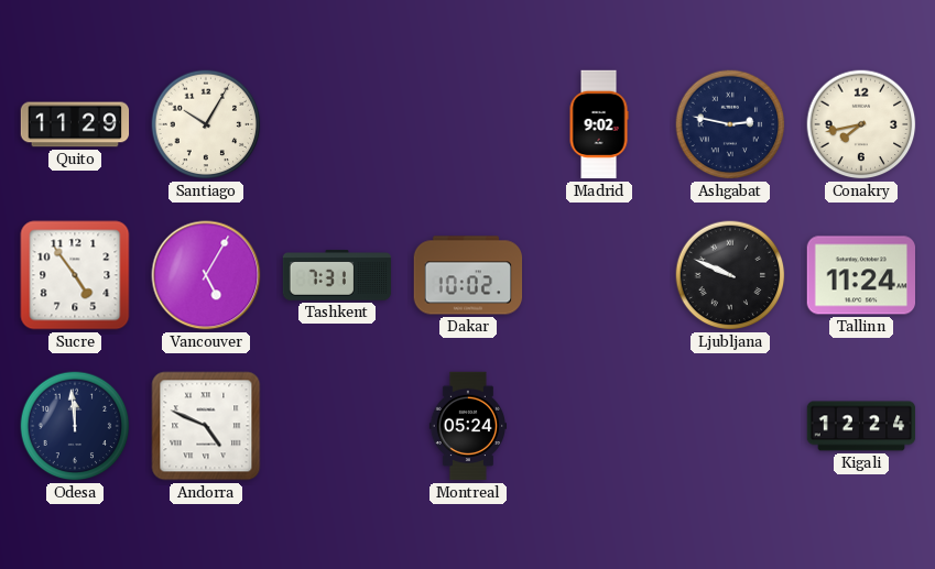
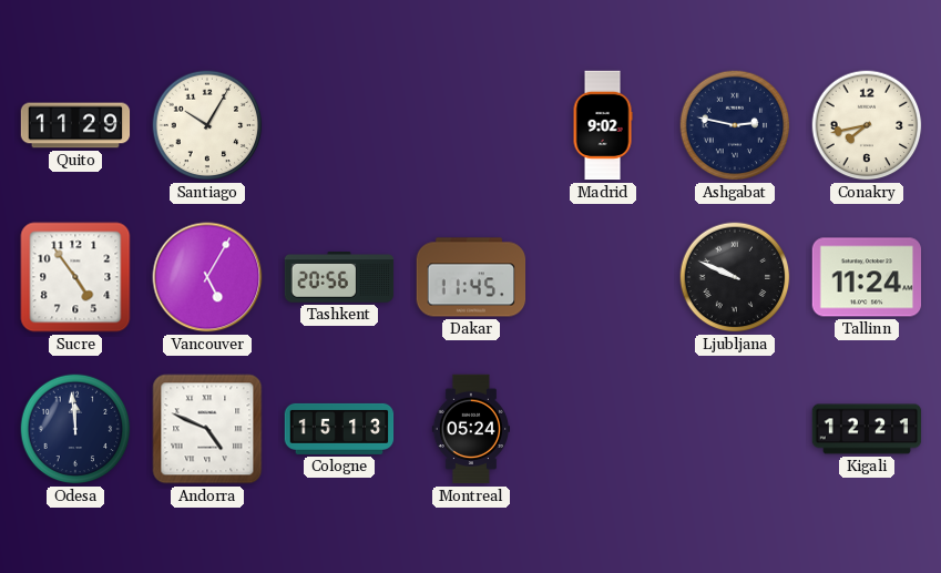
Tashkent: 7:31 -> 20:56 (339, 277)
Dakar: 10:02 -> 11:45 (471, 277)
Cologne: none -> 15:13 (339, 429)
Kigali: 12:24 -> 12:21 (867, 429)
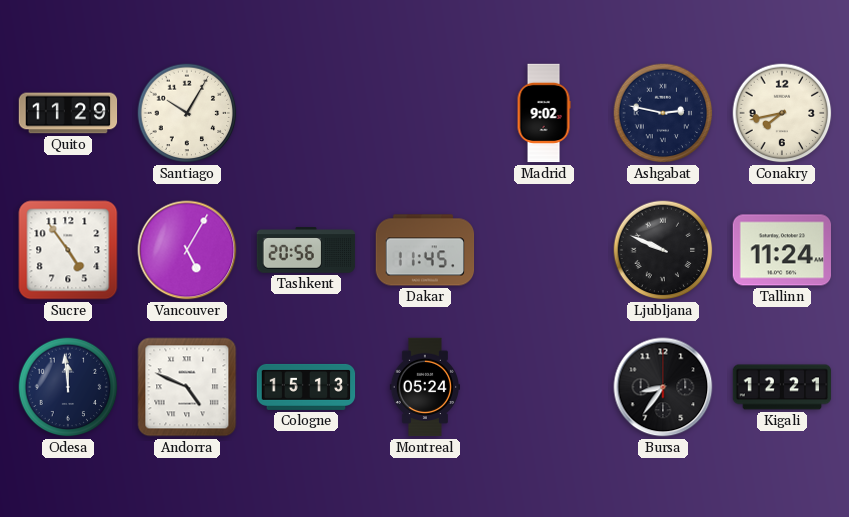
Bursa: none -> 8:36 (663, 387)
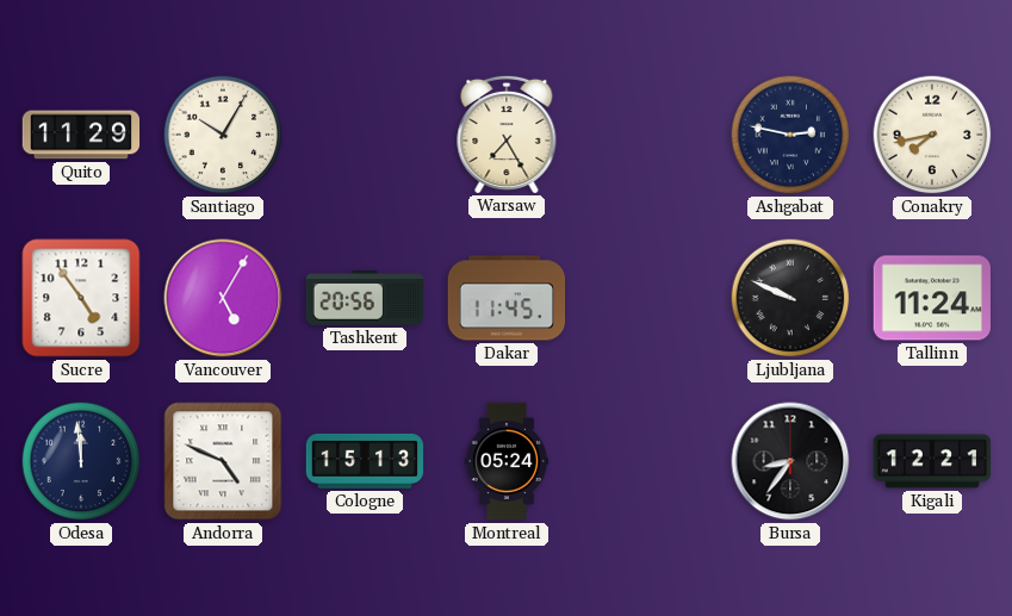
Warsaw: none -> 7:25 (507, 133)
Madrid: 9:02 -> none (544, 113)
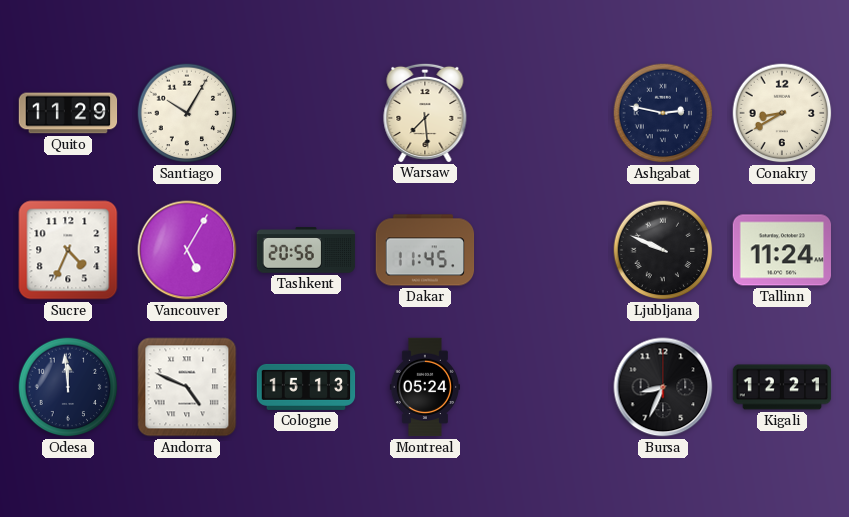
Warsaw: 7:25 -> 7:29 (425, 112)
Conakry: 7:43 -> 8:40 (782, 113)
Sucre: 4:54 -> 4:34 (68, 250)
Bursa: 8:36 -> 8:34 (663, 387)
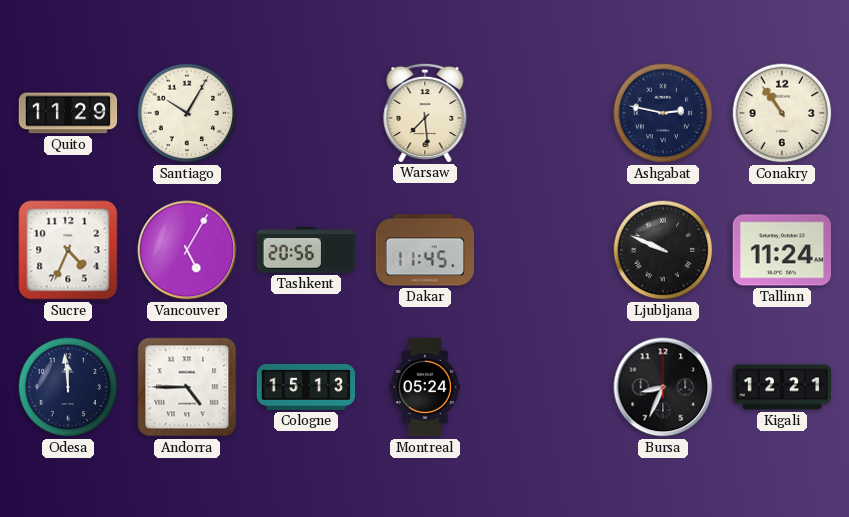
Conakry: 8:40 -> 10:54 (782, 113)
Andorra: 4:49 -> 4:45 (187, 387)
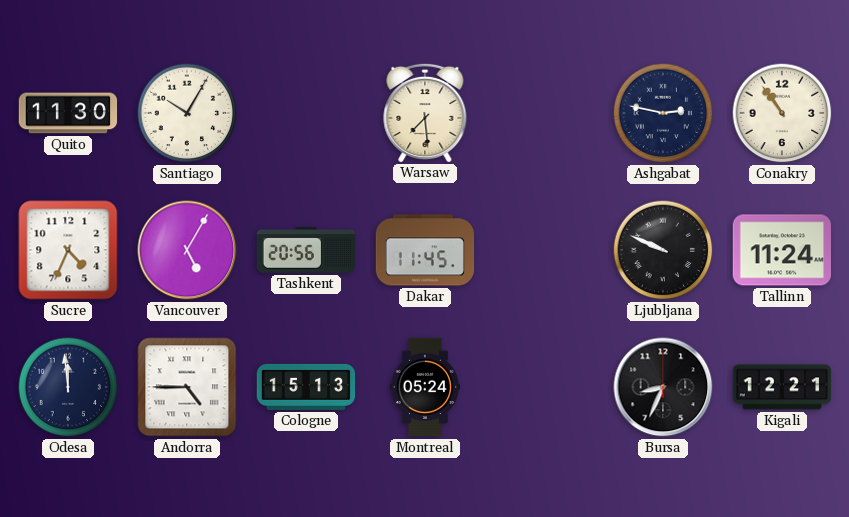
Quito: 11:29 -> 11:30 (68, 113)
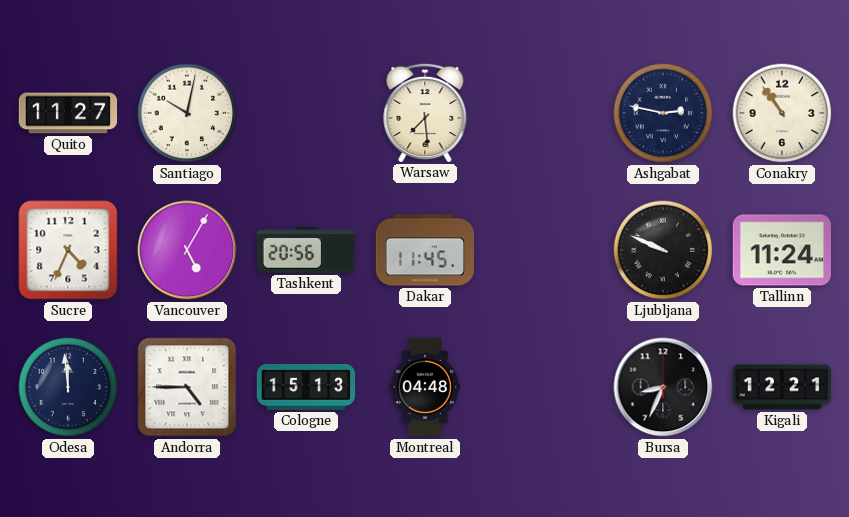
Quito: 11:30 -> 11:27 (68, 113)
Santiago: 10:05 -> 10:02 (187, 113)
Montreal: 05:24 -> 04:48 (424, 387)
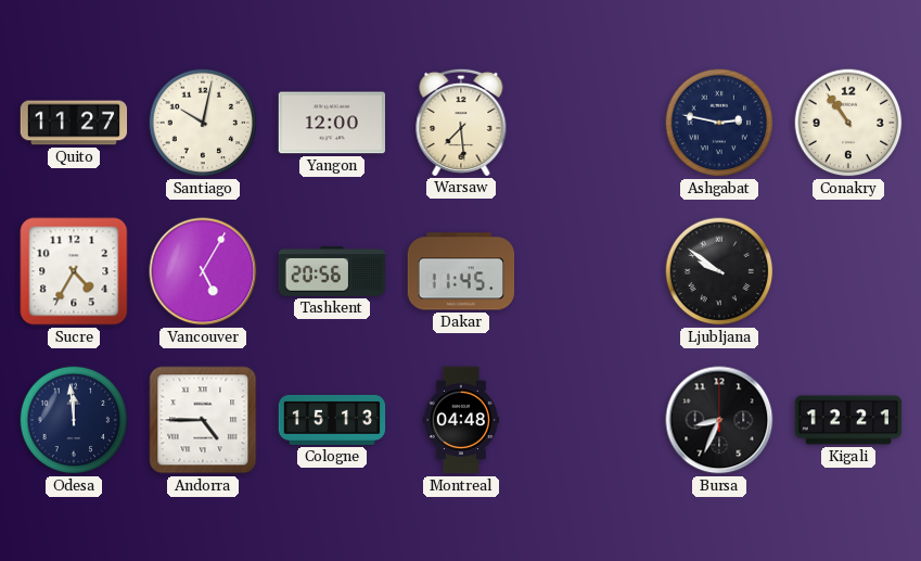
Yangon: none -> 12:00 (332, 123)
Sucre: 4:34 -> 4:35 (74, 271)
Ljubljana: 9:49 -> 9:51 (719, 271)
Tallinn: 11:24 -> none (782, 250)
